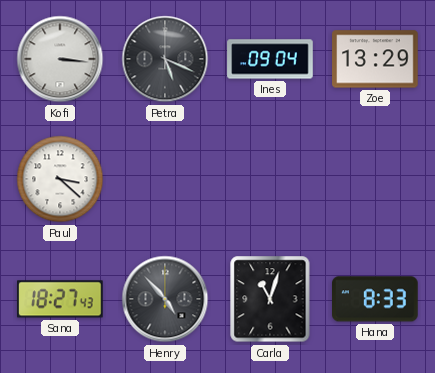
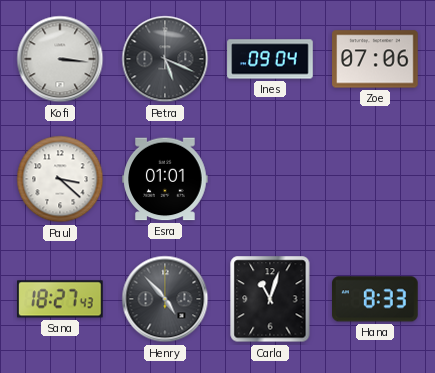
Zoe: 13:29 -> 07:06 (375, 59)
Esra: none -> 01:01 (165, 179)
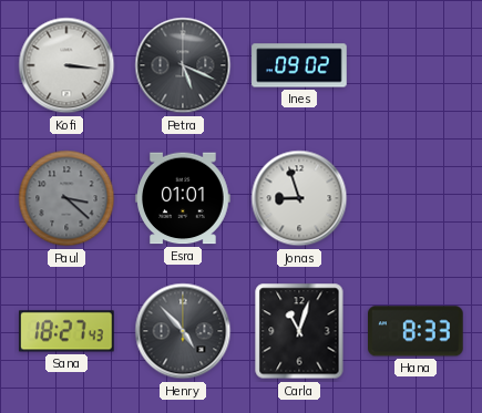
Ines: 09:04 -> 09:02 (299, 65)
Zoe: 07:06 -> none (375, 59)
Paul dial: white -> grey (66, 198)
Jonas: none -> 8:57 (299, 198)
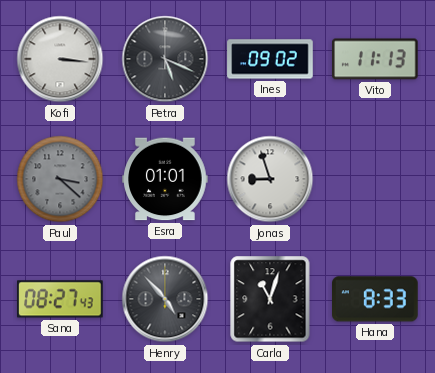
Vito: none -> 11:13 (376, 59)
Sana: 18:27 -> 08:27 (61, 299)
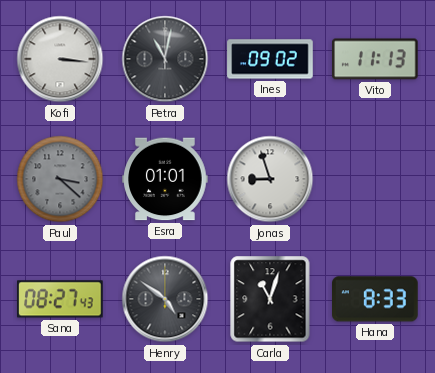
Petra: 5:19 -> 11:02 (165, 59)
Henry: 4:53 -> 4:51 (165, 299)
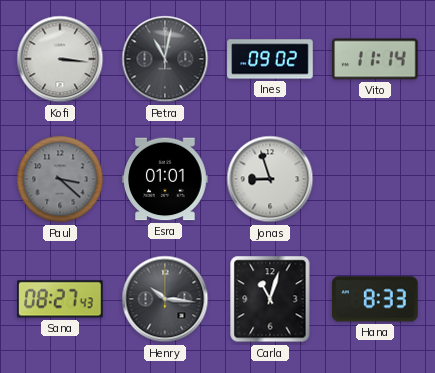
Vito: 11:13 -> 11:14 (376, 59)
Henry: 4:51 -> 10:16 (165, 299)
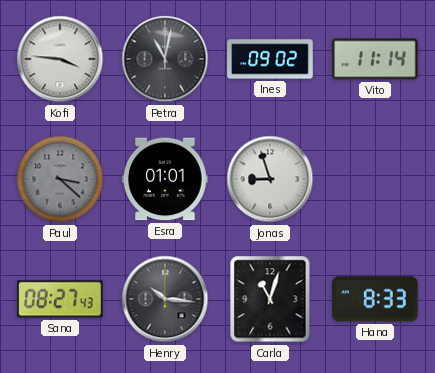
Kofi: 3:16 -> 3:46 (60, 59)
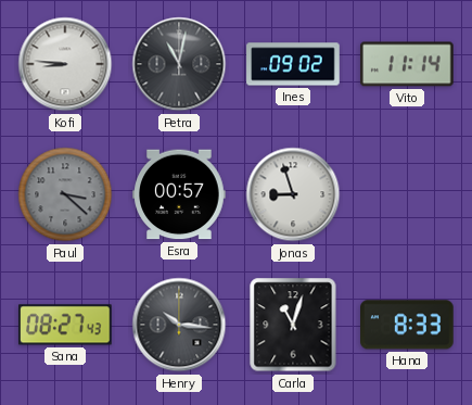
Kofi: 3:46 -> 8:46 (65, 64)
Esra: 01:01 -> 00:57 (179, 194)
